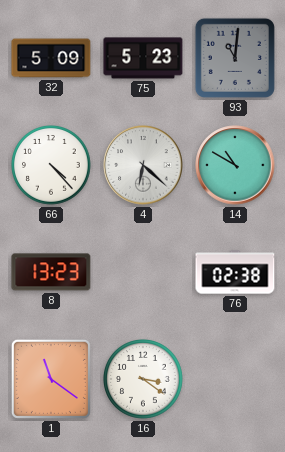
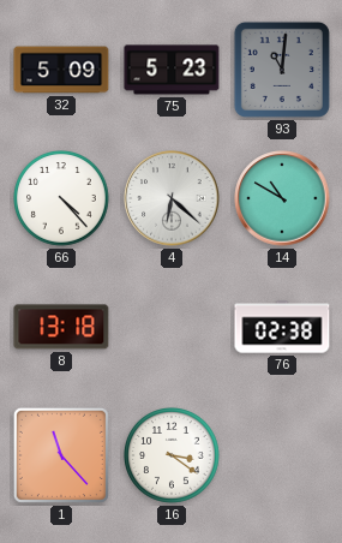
8: 13:23 -> 13:18 (61, 327)
1: 11:21 -> 11:23 (61, 455)
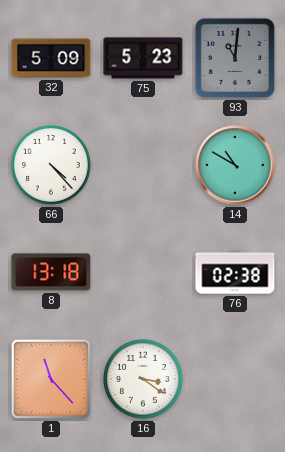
4: 6:22 -> none (172, 198)
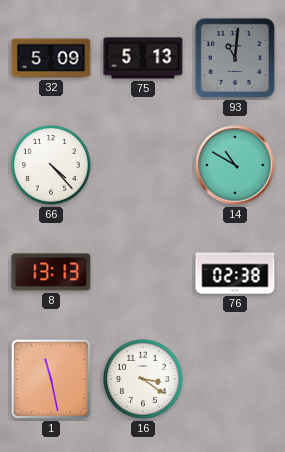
75: 5:23 -> 5:13 (143, 58)
8: 13:18 -> 13:13 (51, 272)
1: 11:23 -> 11:28 (51, 379)
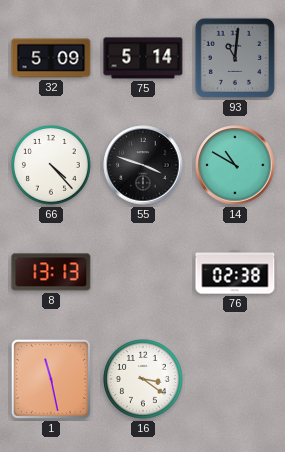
75: 5:13 -> 5:14 (143, 58)
55: none -> 3:48 (143, 165)
